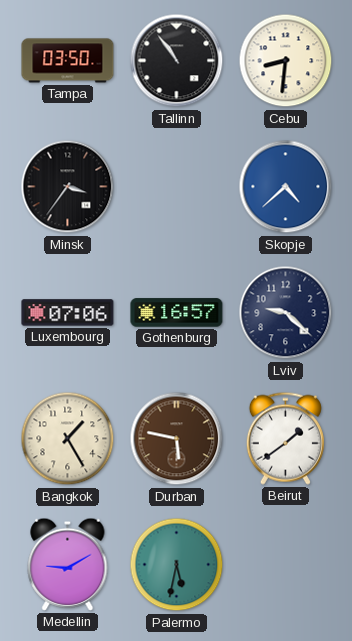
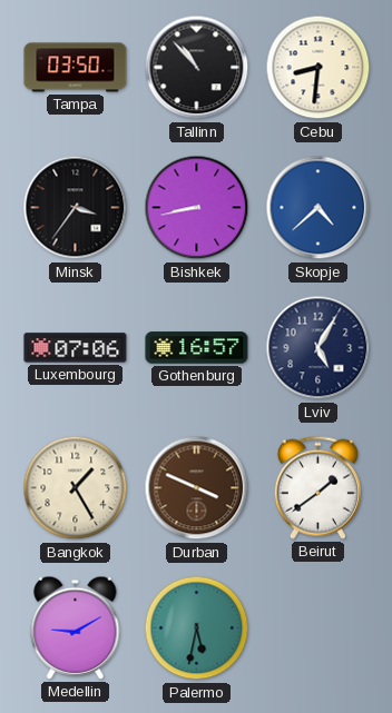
Tallinn: 10:54 -> 10:53 (197, 68)
Bishkek: none -> 8:43 (197, 208)
Lviv: 9:22 -> 5:05 (318, 348)
Durban: 5:47 -> 3:49 (197, 488)
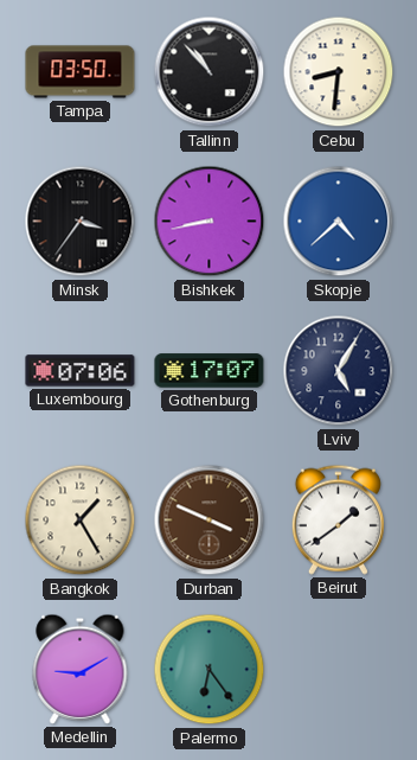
Gothenburg: 16:57 -> 17:07 (210, 371)
Palermo: 5:32 -> 6:24 (210, 670)
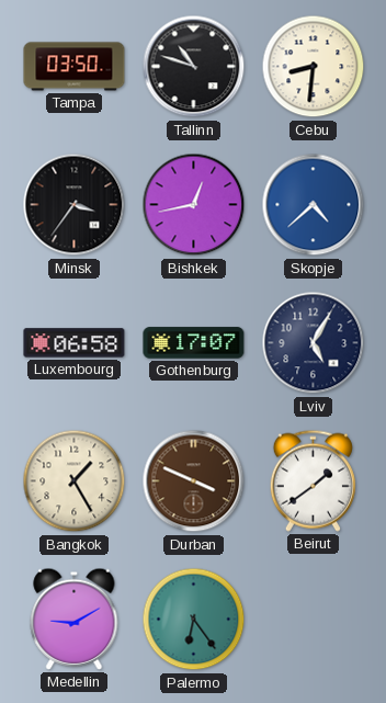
Tallinn: 10:53 -> 10:48 (194, 67)
Bishkek: 8:43 -> 12:43 (194, 205)
Luxembourg: 07:06 -> 06:58 (75, 343)
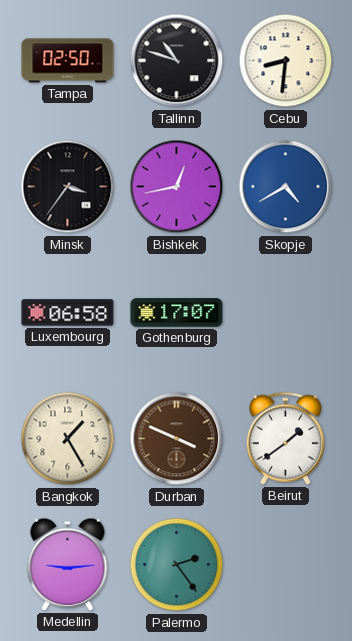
Tampa: 03:50 -> 02:50 (68, 61)
Skopje: 4:38 -> 4:40 (286, 187)
Lviv: 5:05 -> none (314, 343)
Medellin: 9:10 -> 9:14 (68, 564)
Palermo: 6:24 -> 2:24 (177, 565)
